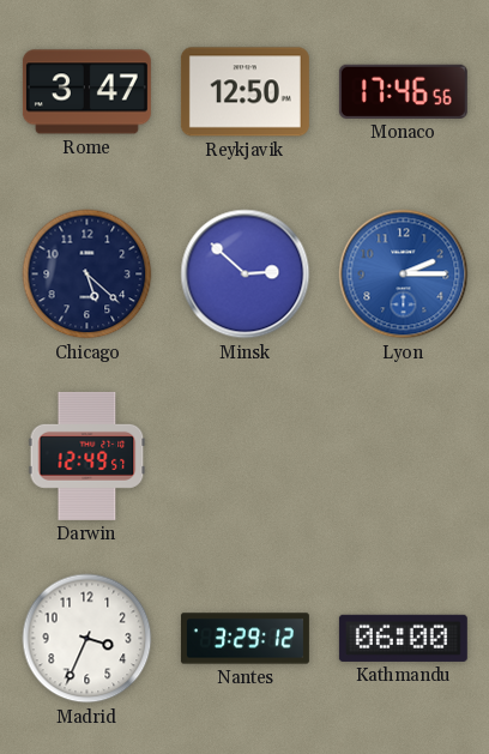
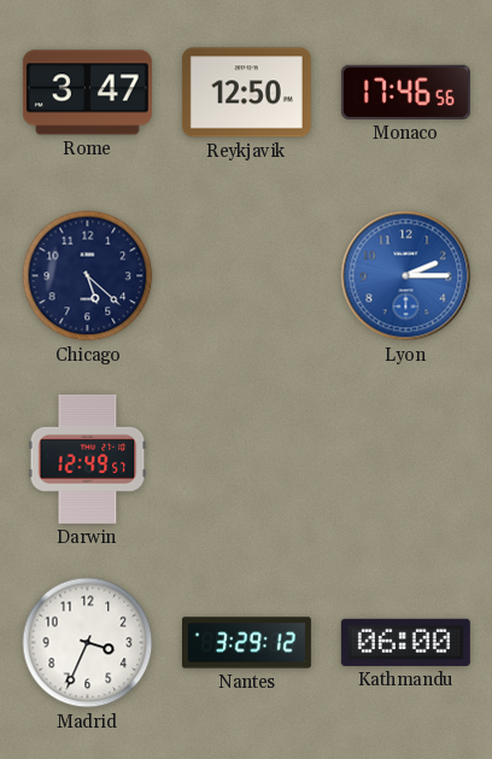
Minsk: 2:52 -> none (246, 275)
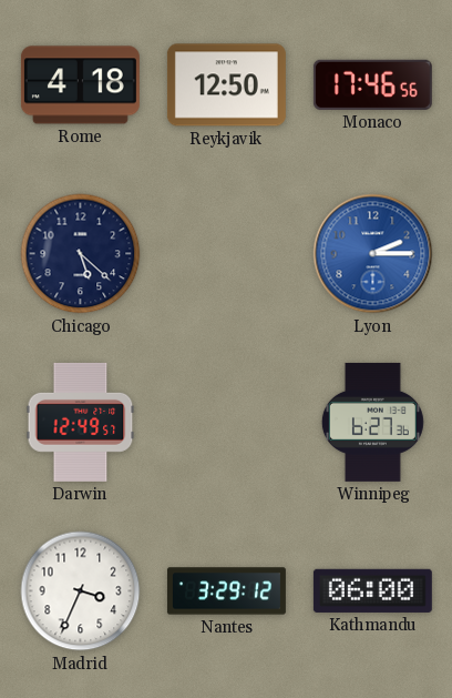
Rome: 3:47 -> 4:18 (80, 85)
Winnipeg: none -> 6:27 (372, 422)
